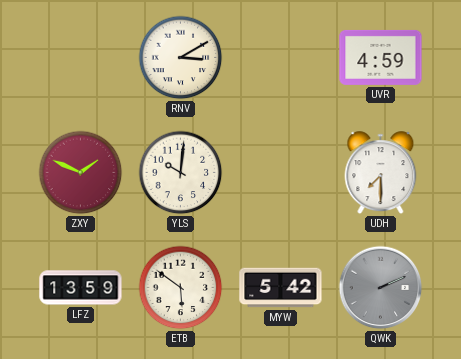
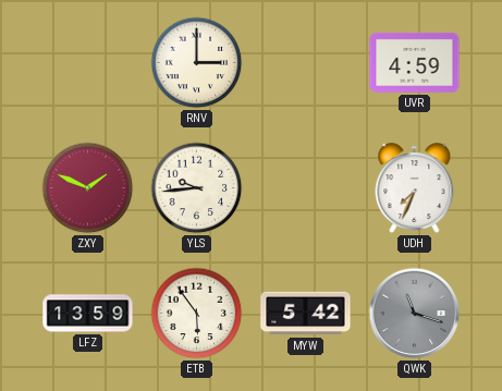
RNV: 3:10 -> 3:00 (197, 63)
YLS: 10:01 -> 9:44 (197, 188)
UDH: 7:30 -> 7:34 (415, 188)
ETB: 5:51 -> 5:54 (197, 314)
QWK: 2:11 -> 11:18 (415, 314)
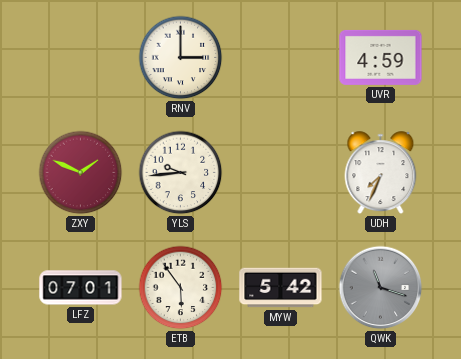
LFZ: 13:59 -> 07:01 (81, 288)
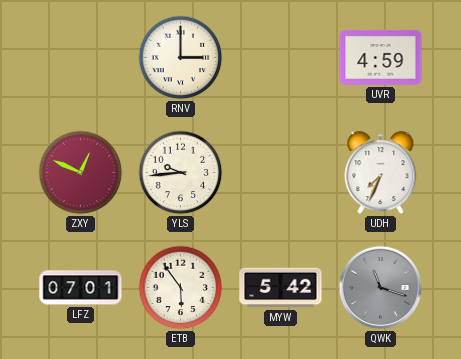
ZXY: 1:49 -> 12:49 (81, 173)
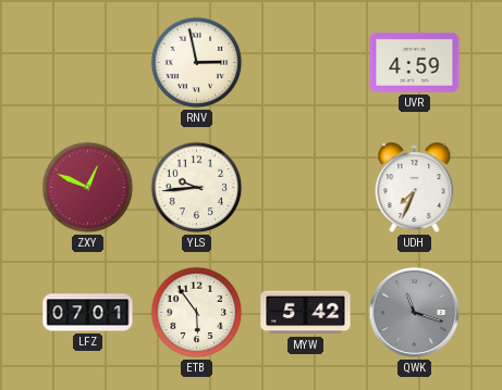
RNV: 3:00 -> 2:58 (197, 63)
